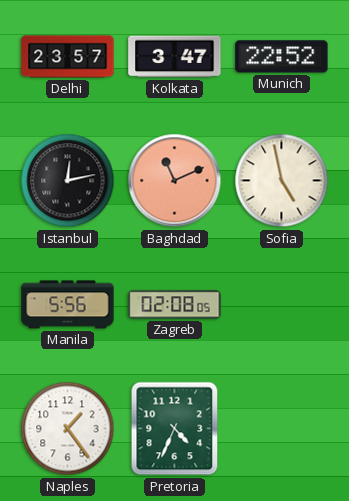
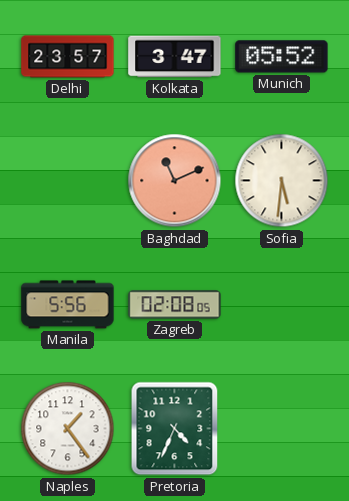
Munich: 22:52 -> 05:52 (282, 57)
Istanbul: 12:13 -> none (68, 181)
Sofia: 4:58 -> 5:31 (282, 181)
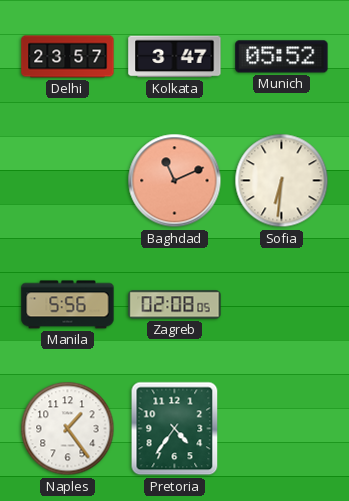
Sofia: 5:31 -> 6:31 (282, 181)
Pretoria: 4:34 -> 4:36 (175, 429)
